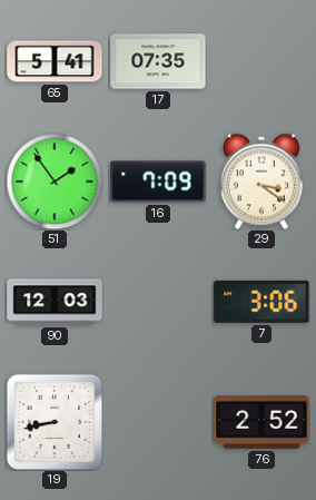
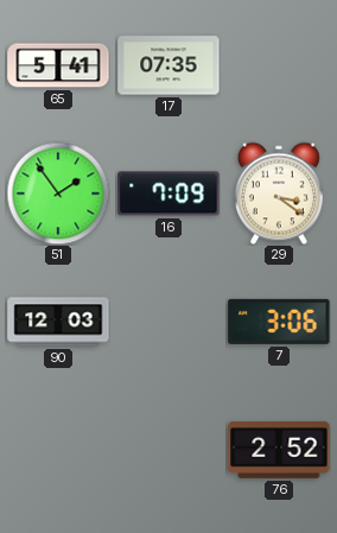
19: 8:43 -> none (55, 422)
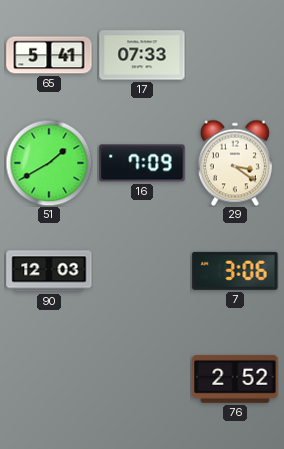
17: 07:35 -> 07:33 (142, 55)
51: 1:54 -> 1:40 (49, 163)
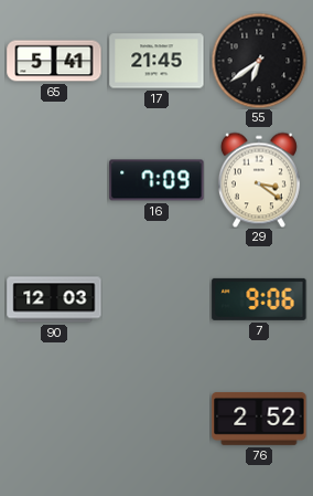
17: 07:33 -> 21:45 (156, 61)
55: none -> 6:39 (259, 61)
51: 1:40 -> none (49, 163)
7: 3:06 -> 9:06 (259, 299)
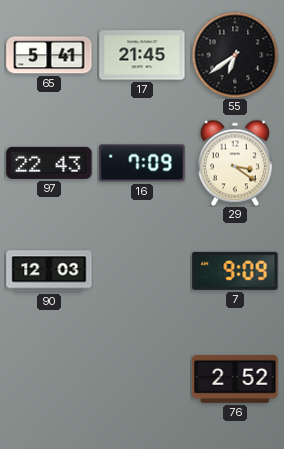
97: none -> 22:43 (49, 163)
7: 9:06 -> 9:09 (235, 271)
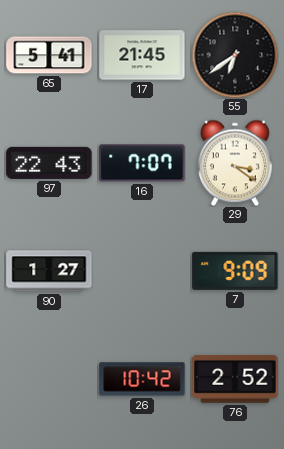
16: 7:09 -> 7:07 (142, 163)
90: 12:03 -> 1:27 (49, 271)
26: none -> 10:42 (142, 379)
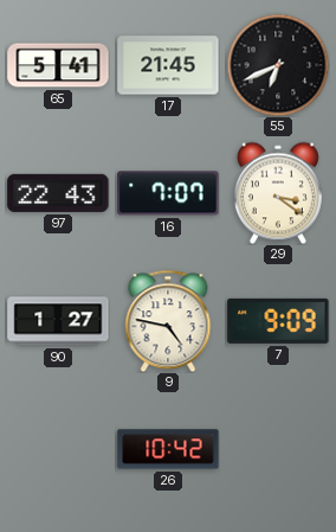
55: 6:39 -> 6:41 (278, 65)
9: none -> 4:47 (168, 321)
76: 2:52 -> none (235, 379)
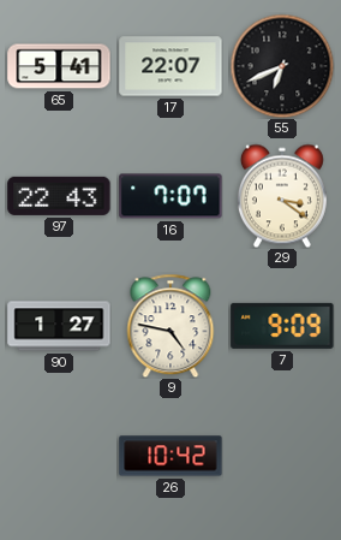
17: 21:45 -> 22:07 (170, 66)
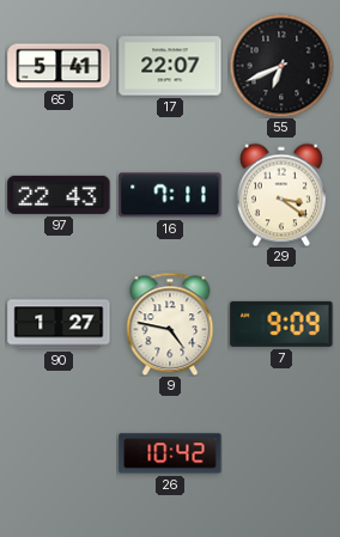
16: 7:07 -> 7:11 (170, 195)
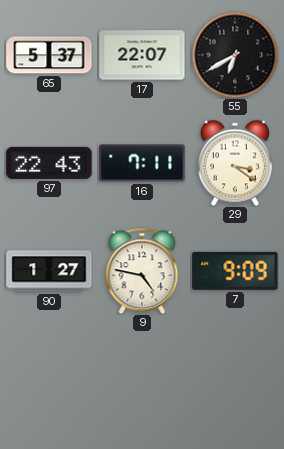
65: 5:41 -> 5:37 (49, 55)
55: 6:41 -> 6:40 (235, 55)
26: 10:42 -> none (170, 453)
